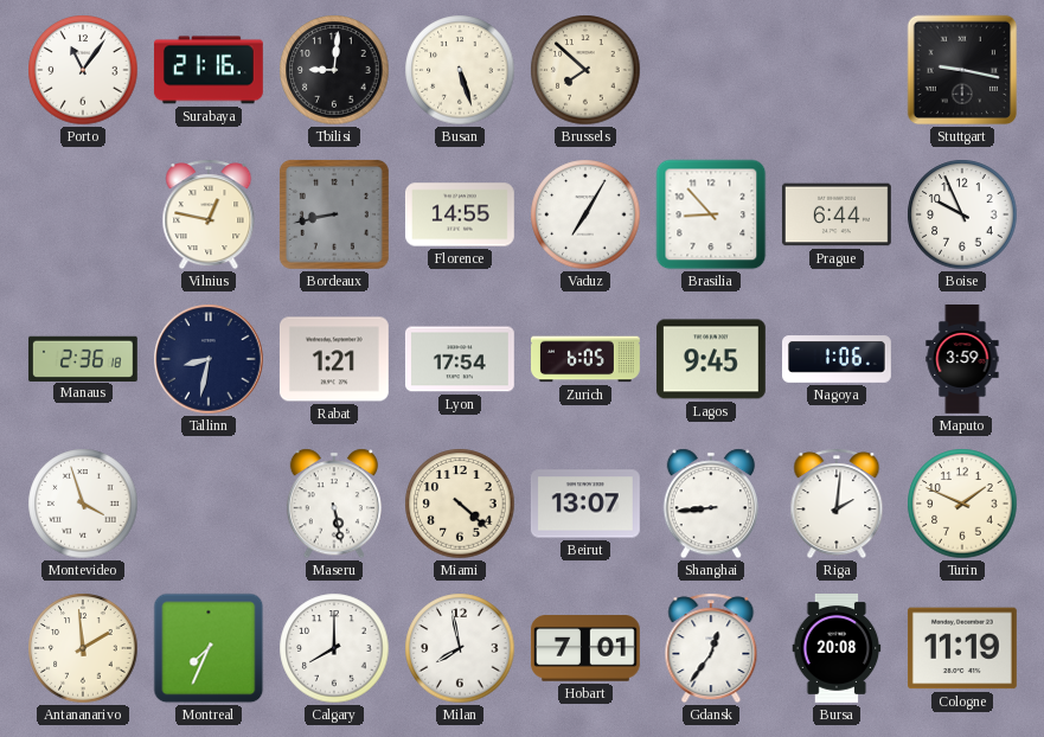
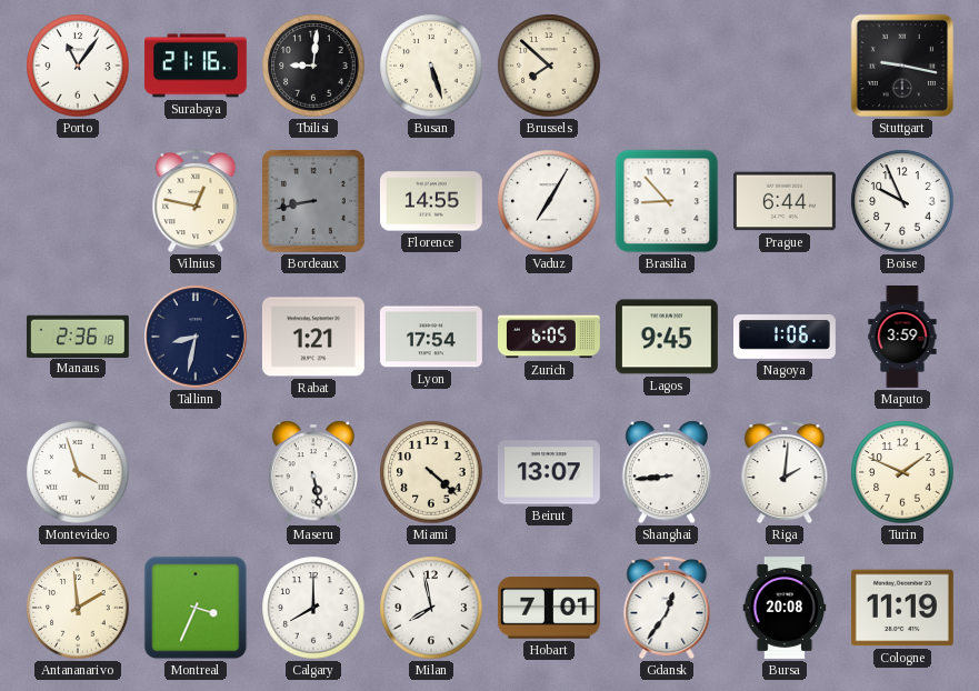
Montreal: 7:34 -> 3:34 (196, 608)
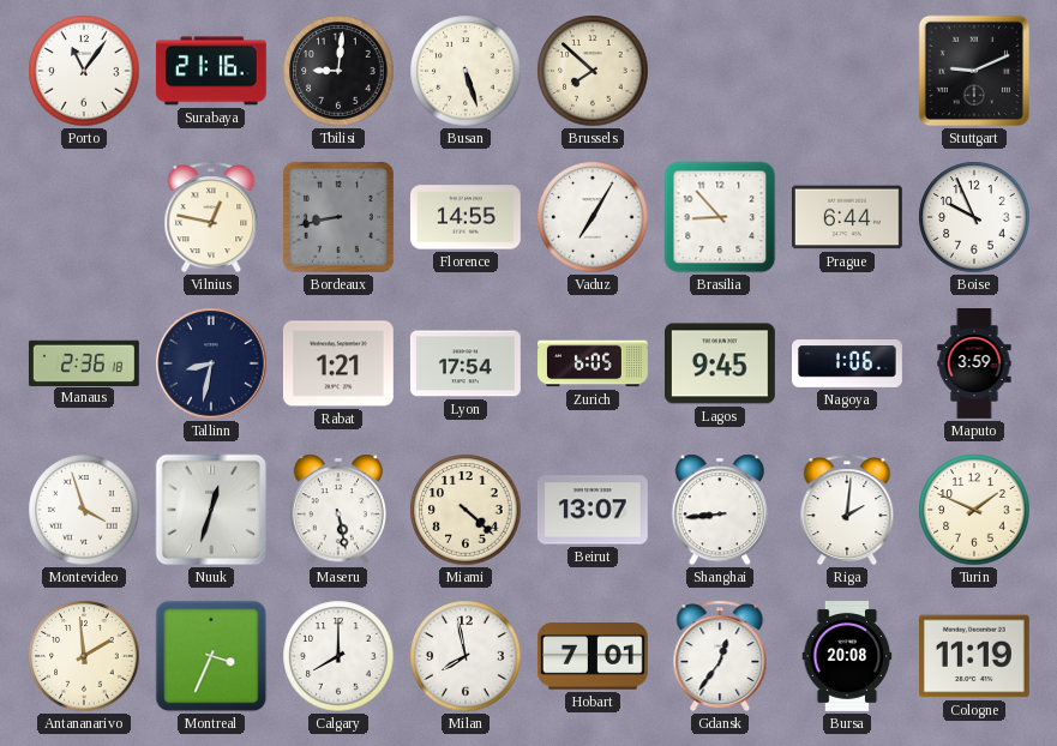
Stuttgart: 9:17 -> 9:11 (974, 71)
Nuuk: none -> 12:33 (211, 510)
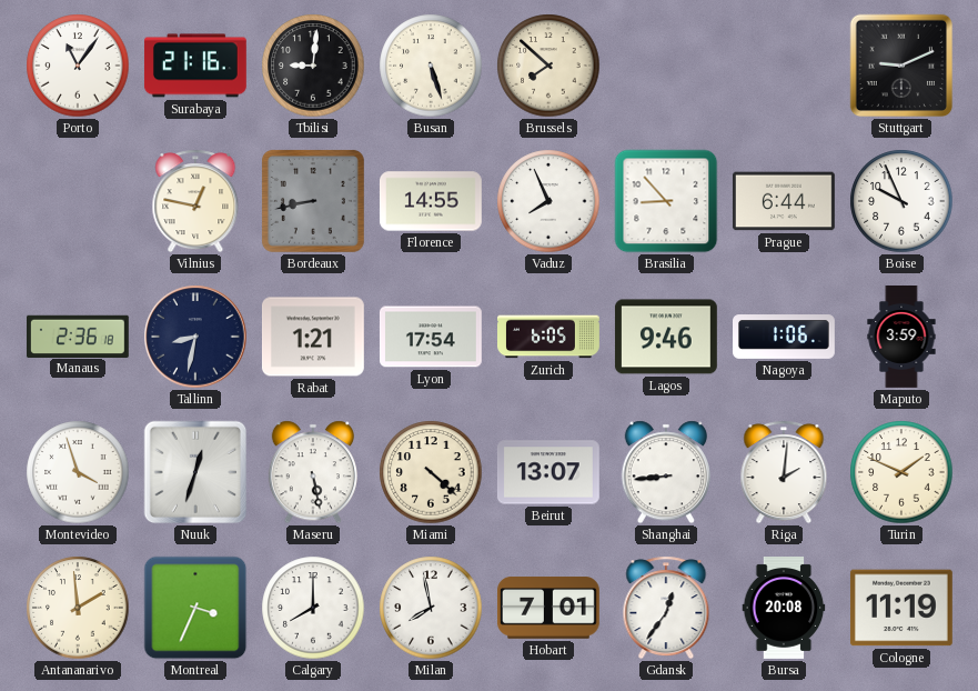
Vaduz: 7:05 -> 7:56 (548, 201)
Lagos: 9:45 -> 9:46 (666, 337)
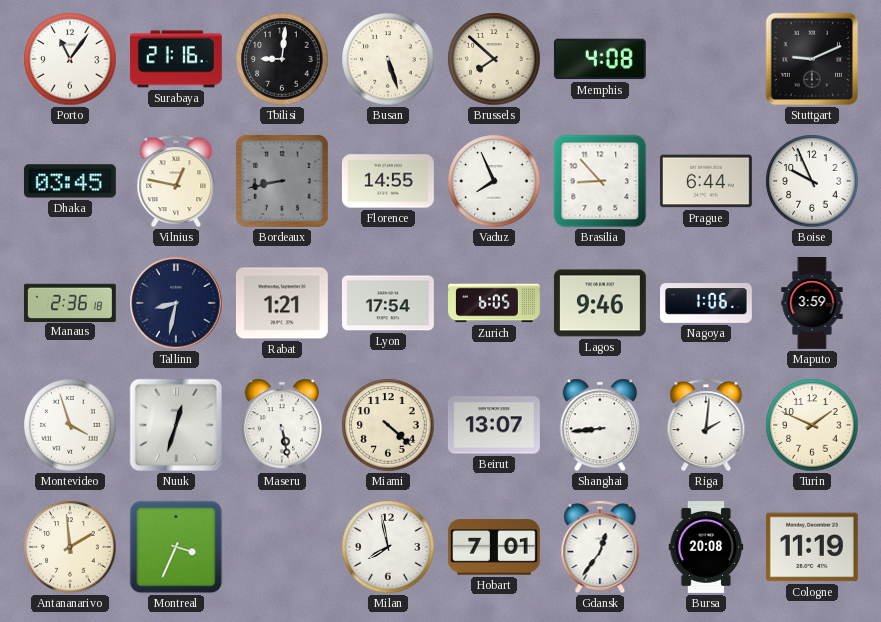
Memphis: none -> 4:08 (600, 59)
Dhaka: none -> 03:45 (70, 181)
Calgary: 8:00 -> none (313, 608)
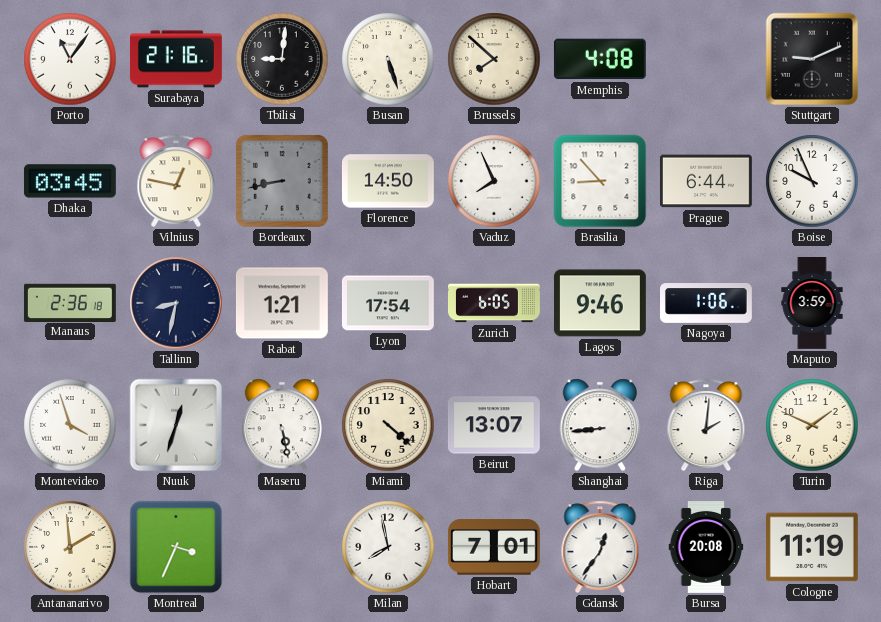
Florence: 14:55 -> 14:50 (388, 181)
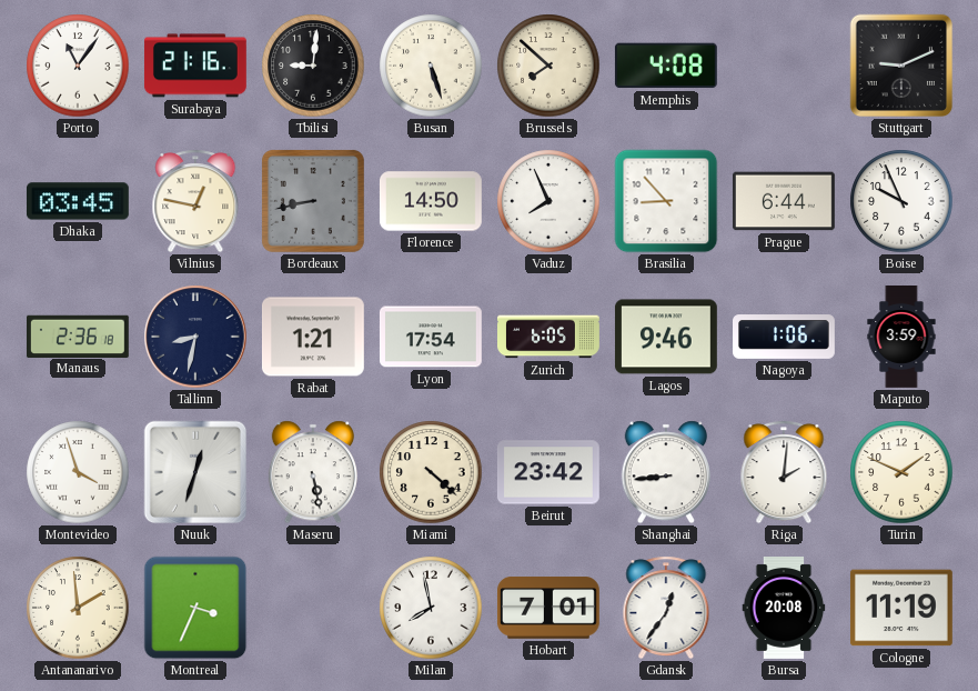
Beirut: 13:07 -> 23:42 (548, 472)
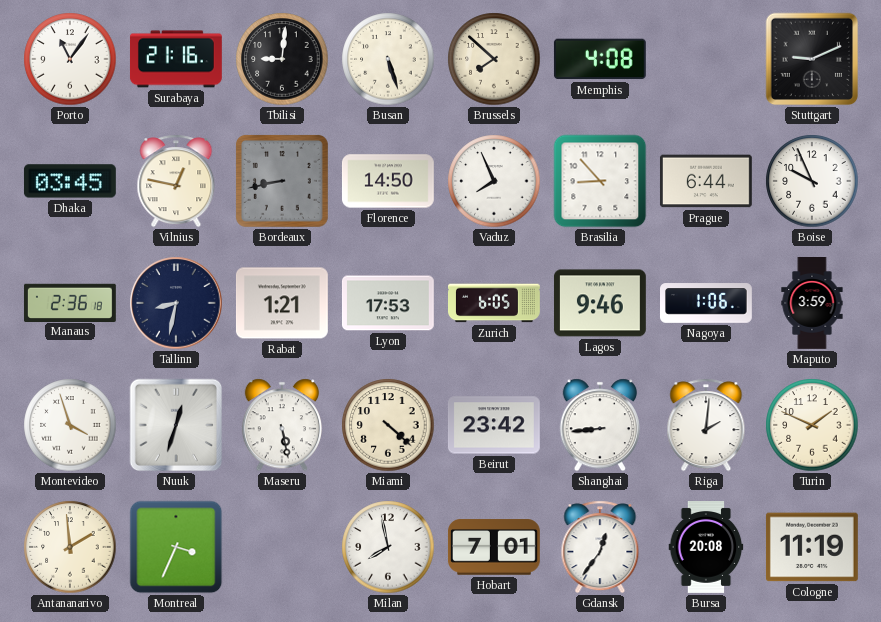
Lyon: 17:54 -> 17:53 (388, 303)
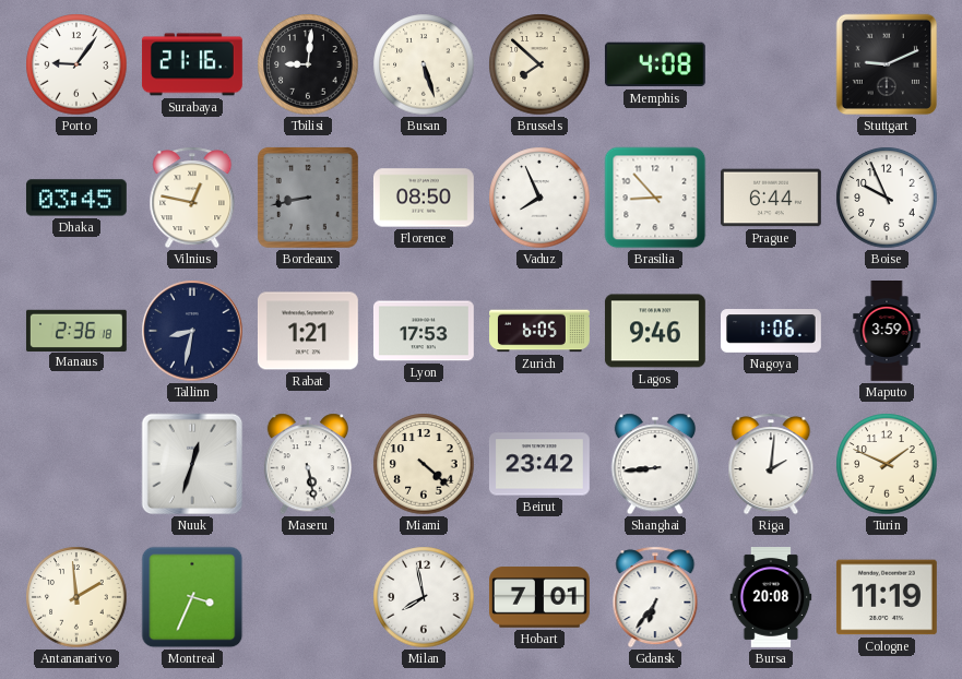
Porto: 11:06 -> 9:06 (76, 64)
Florence: 14:50 -> 08:50 (424, 198)
Montevideo: 3:57 -> none (70, 425)
Gdansk: 12:36 -> 6:36 (655, 597)
